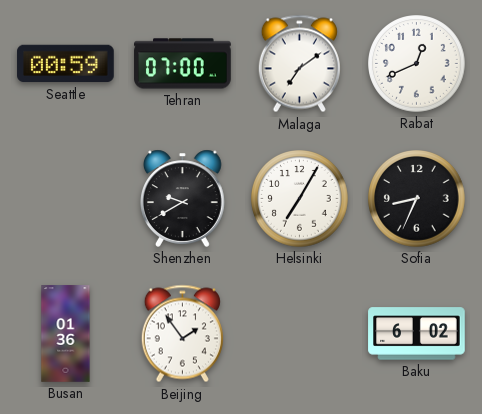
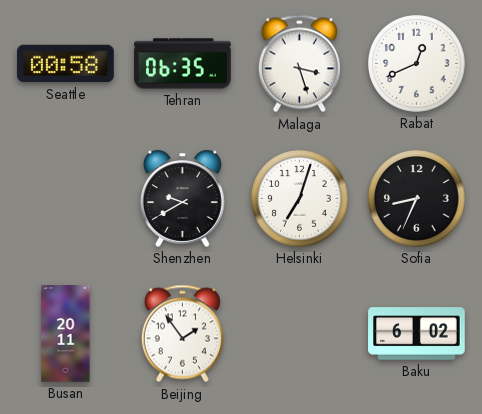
Seattle: 00:59 -> 00:58 (66, 64)
Tehran: 07:00 -> 06:35 (183, 64)
Malaga: 7:09 -> 3:27 (299, 64)
Helsinki: 7:05 -> 7:03 (300, 199)
Busan: 01:36 -> 20:11 (66, 334)
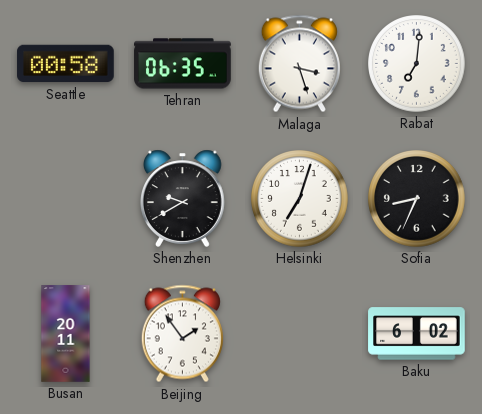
Rabat: 12:41 -> 7:01 (417, 64)
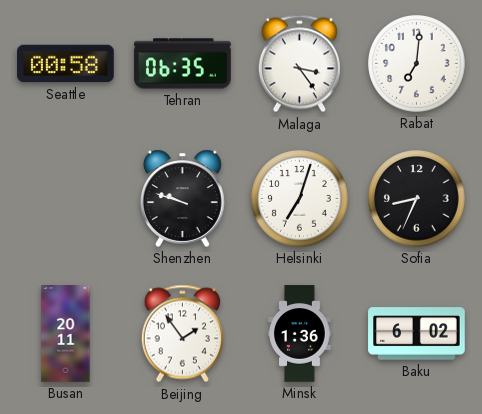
Malaga: 3:27 -> 3:24 (299, 64)
Shenzhen: 9:40 -> 9:48 (183, 198)
Minsk: none -> 1:36 (300, 334)
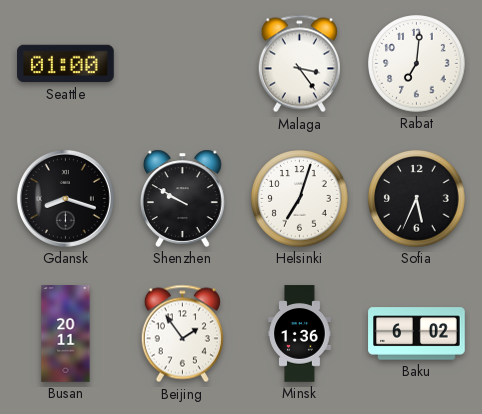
Seattle: 00:58 -> 01:00 (66, 64)
Tehran: 06:35 -> none (183, 64)
Gdansk: none -> 8:18 (65, 198)
Shenzhen: 9:48 -> 9:50 (183, 198)
Sofia: 8:34 -> 5:34 (417, 199)
